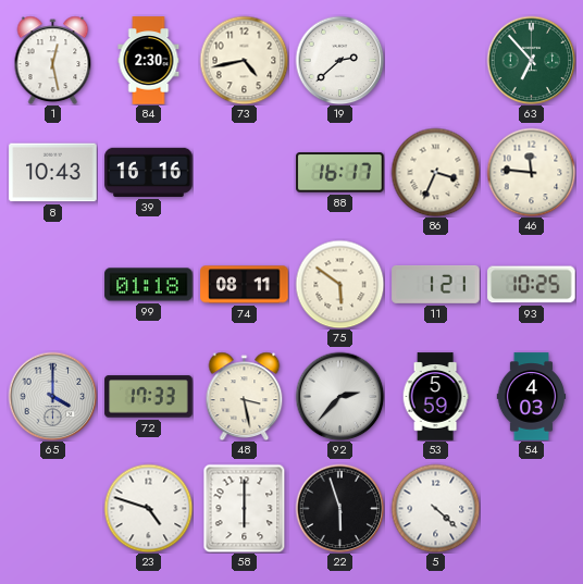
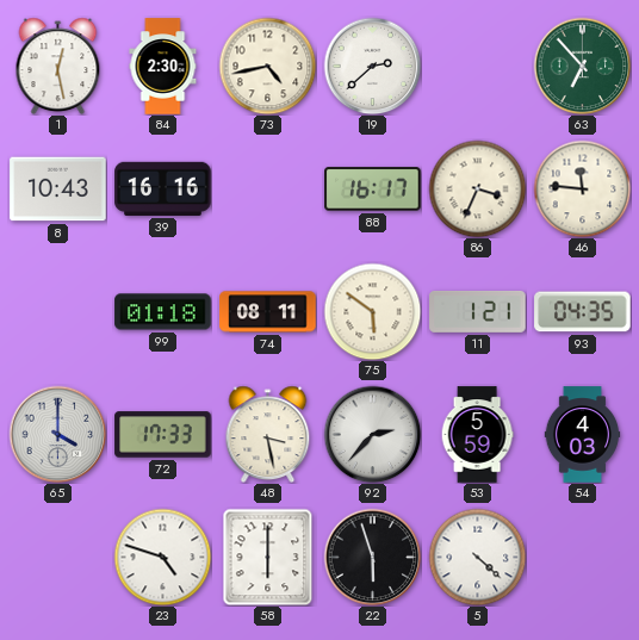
93: 10:25 -> 04:35 (583, 312)
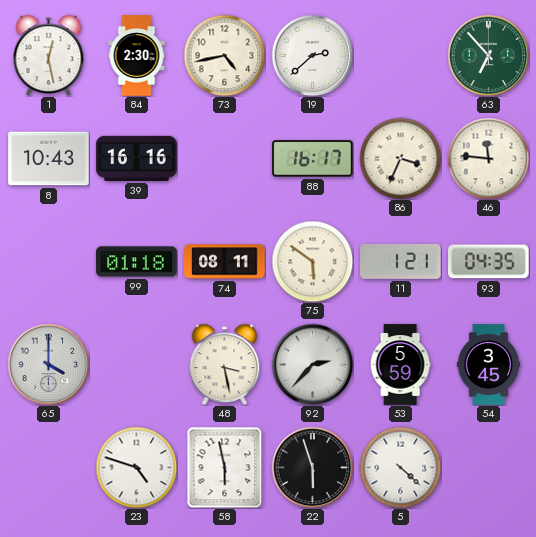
72: 17:33 -> none (163, 435)
54: 4:03 -> 3:45 (489, 365)
58: 6:00 -> 5:58 (225, 467)
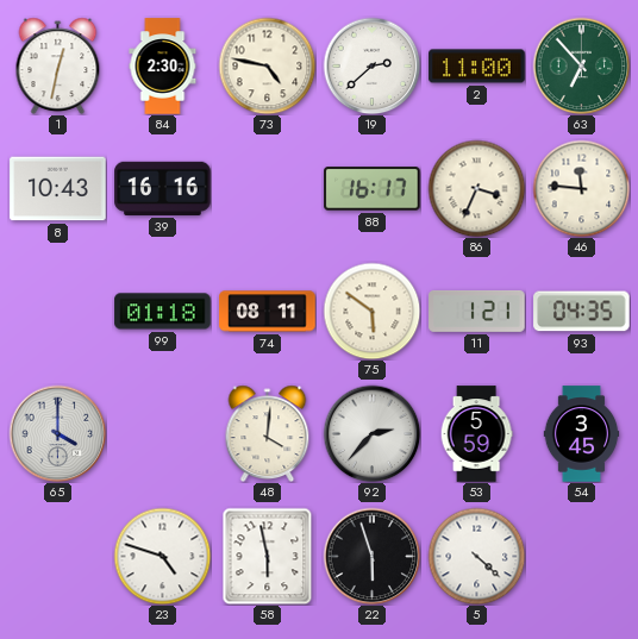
1: 12:28 -> 12:32 (58, 65)
73: 4:43 -> 4:47 (267, 65)
2: none -> 11:00 (477, 67)
48: 3:28 -> 4:01 (268, 433)
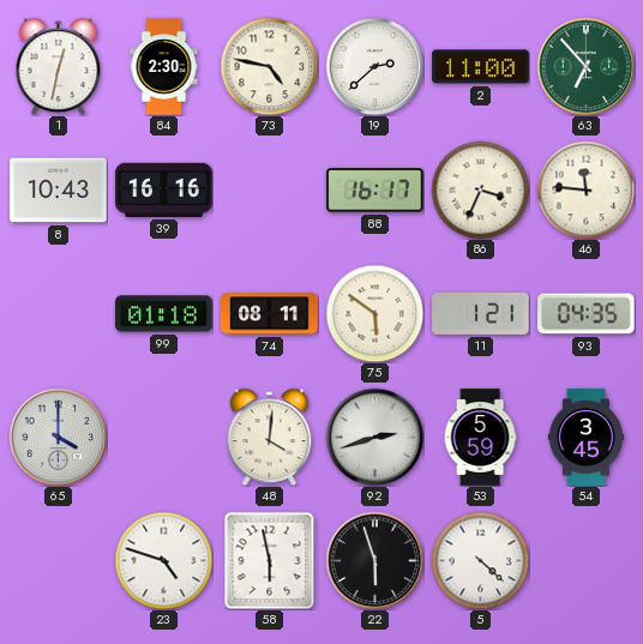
92: 2:37 -> 2:42 (374, 437)
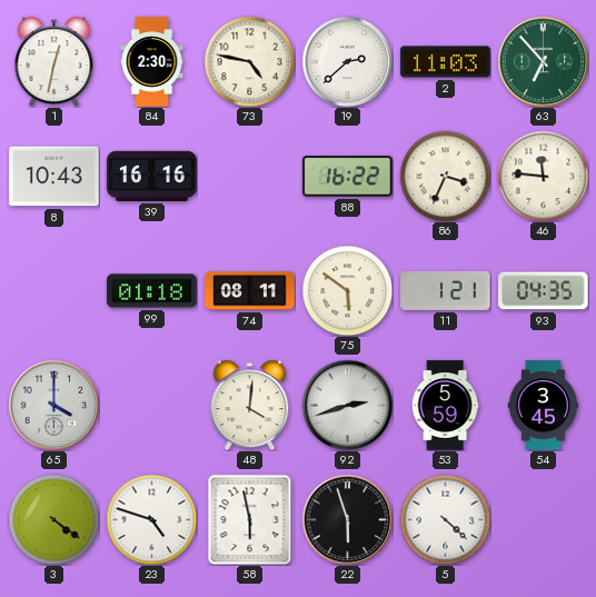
2: 11:00 -> 11:03 (446, 62)
88: 16:17 -> 16:22 (348, 177)
3: none -> 4:21 (53, 519)
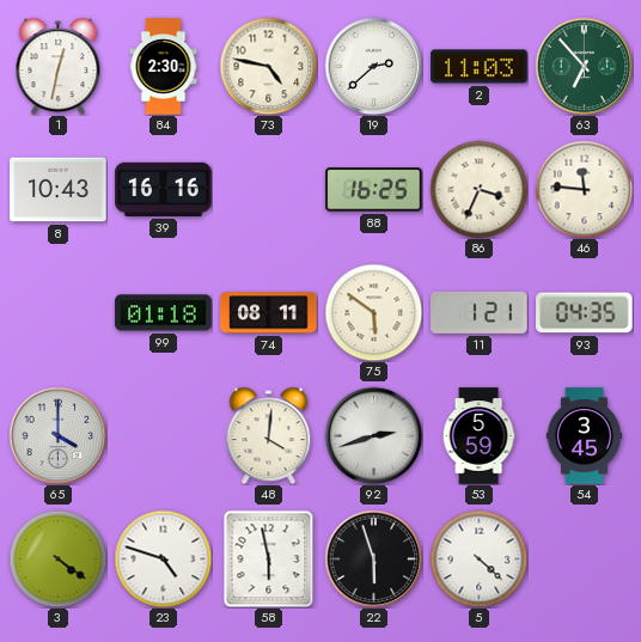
88: 16:22 -> 16:25 (374, 190)
